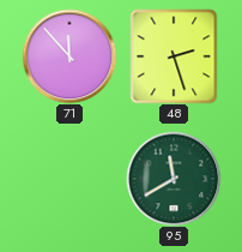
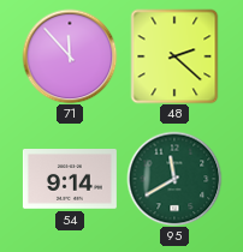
48: 2:27 -> 2:22 (174, 56)
54: none -> 9:14 (70, 180)
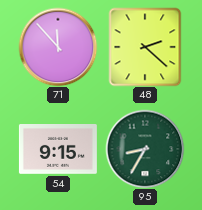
54: 9:14 -> 9:15 (58, 150)
95: 11:40 -> 8:35 (145, 149)
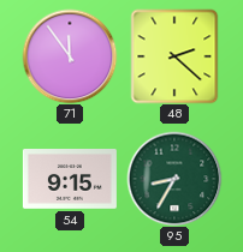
71: 11:53 -> 11:54 (70, 56)
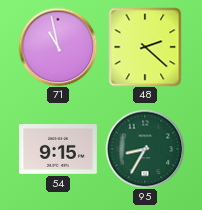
71: 11:54 -> 10:58 (58, 47)
